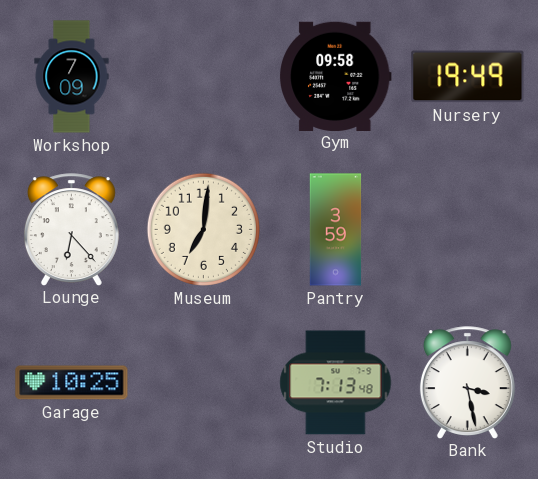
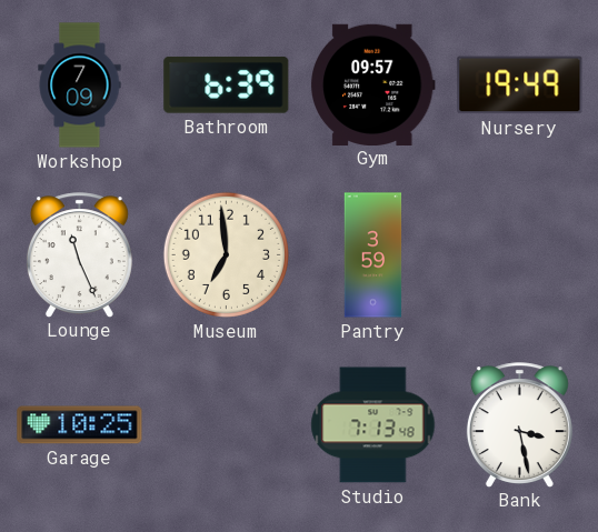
Bathroom: none -> 6:39 (227, 84)
Gym: 09:58 -> 09:57 (372, 84)
Lounge: 6:23 -> 11:26 (79, 254)
Museum: 7:01 -> 6:59 (226, 254)
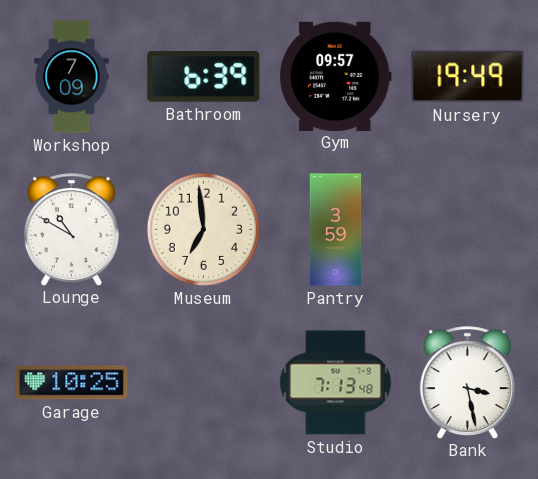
Lounge: 11:26 -> 10:50 (71, 229)
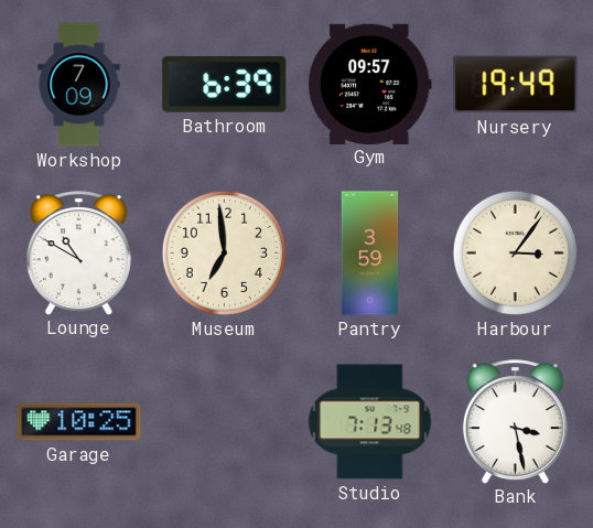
Harbour: none -> 3:06 (515, 252)
